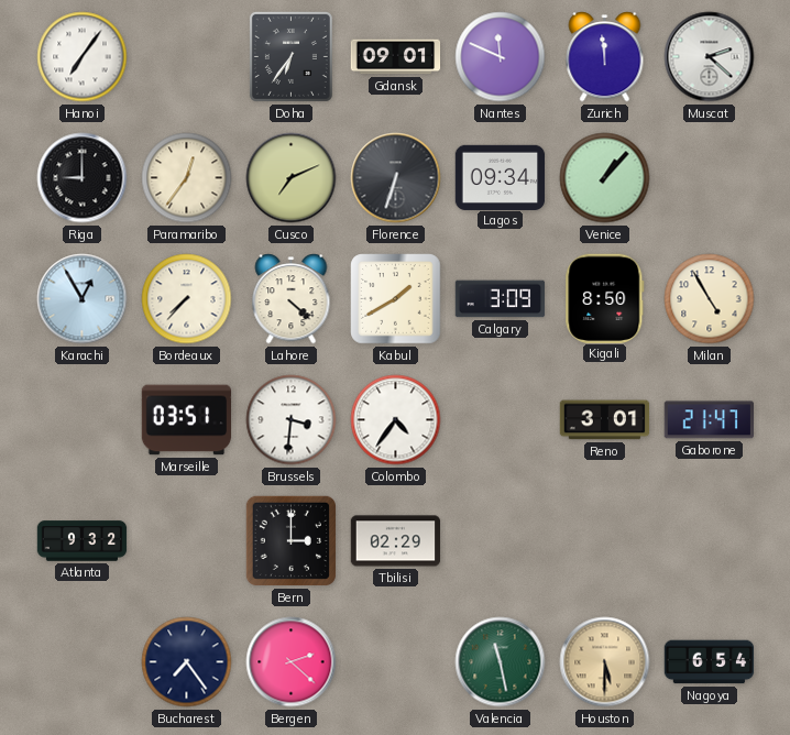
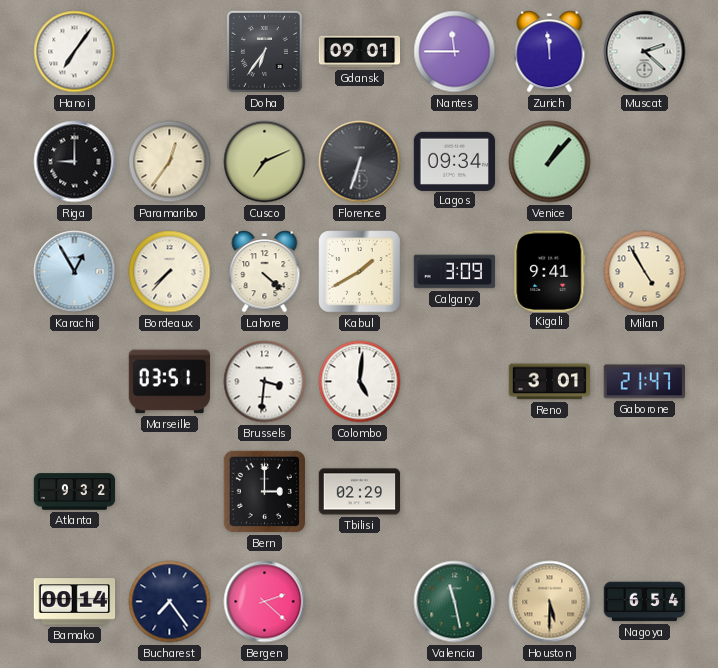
Nantes: 11:49 -> 11:45 (455, 52)
Kigali: 8:50 -> 9:41 (550, 271)
Colombo: 4:36 -> 5:01 (360, 382)
Bamako: none -> 00:14 (75, 602)
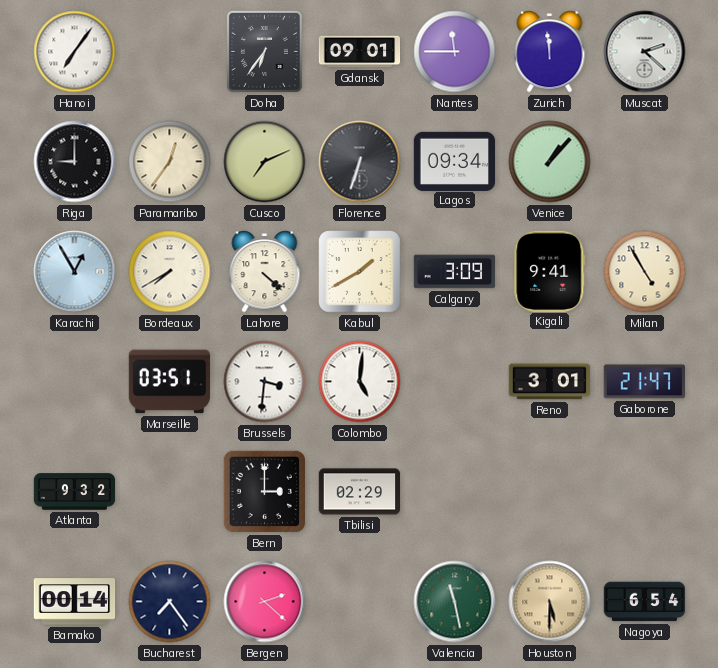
Bordeaux: 7:37 -> 7:40 (170, 272)
